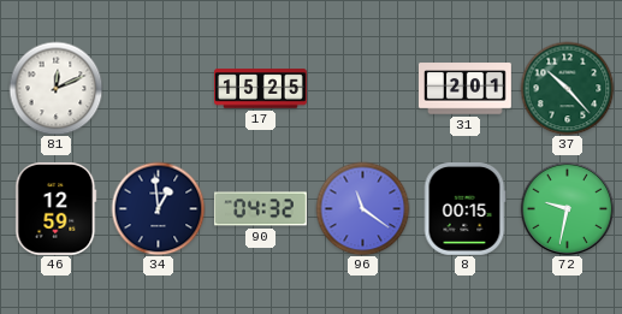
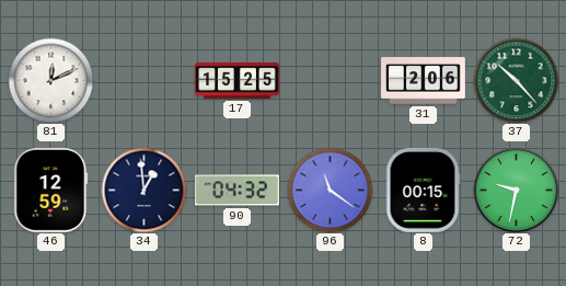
31: 2:01 -> 2:06 (424, 81)
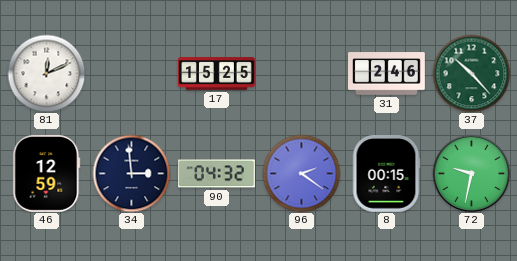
31: 2:06 -> 2:46 (387, 74)
34: 12:59 -> 2:59 (131, 173)
96: 11:21 -> 2:21 (301, 173)
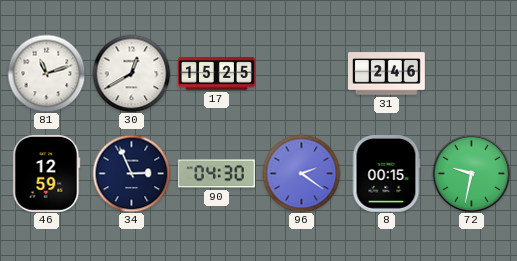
81: 12:11 -> 11:12 (46, 73)
30: none -> 12:40 (131, 73)
37: 10:23 -> none (471, 73)
34: 2:59 -> 2:56 (131, 173)
90: 04:32 -> 04:30 (217, 174)
